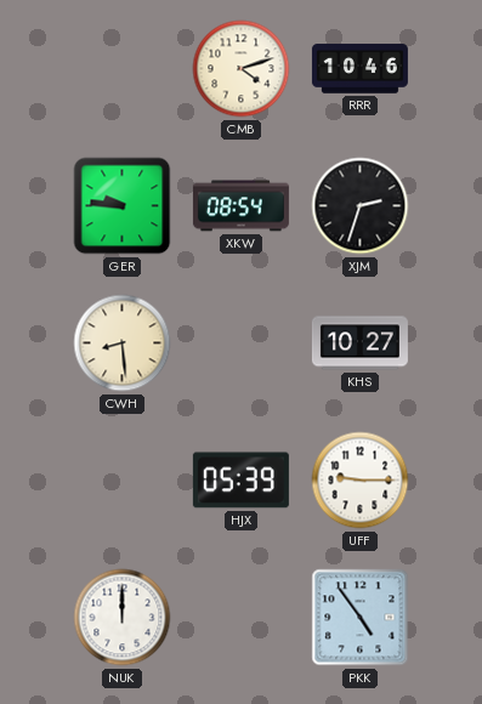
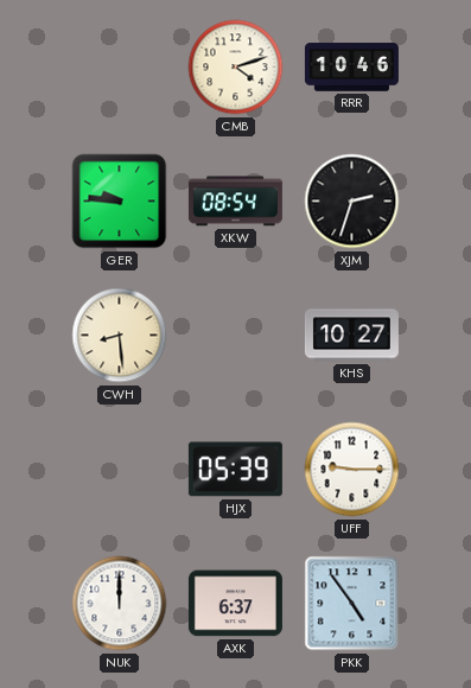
AXK: none -> 6:37 (235, 604)
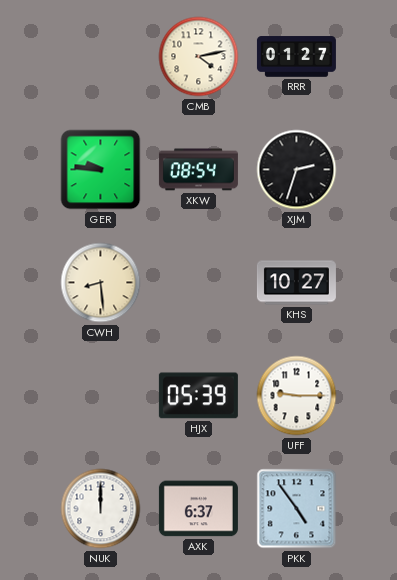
CMB: 4:12 -> 4:13 (199, 57)
RRR: 10:46 -> 01:27 (296, 57)
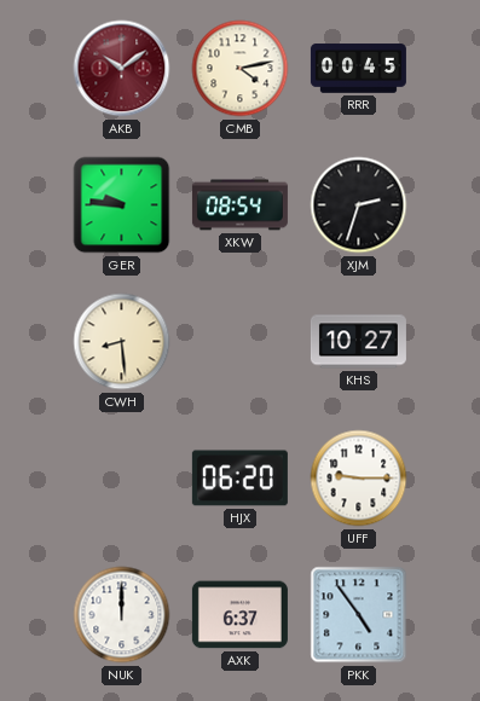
AKB: none -> 10:09 (122, 69)
RRR: 01:27 -> 00:45 (358, 69)
HJX: 05:39 -> 06:20 (239, 479)
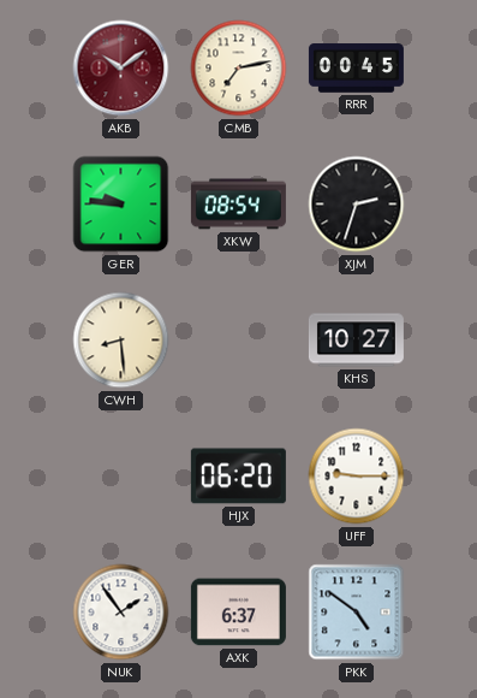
CMB: 4:13 -> 7:13 (239, 69)
NUK: 12:00 -> 1:54 (121, 613)
PKK: 4:54 -> 4:51 (357, 613)
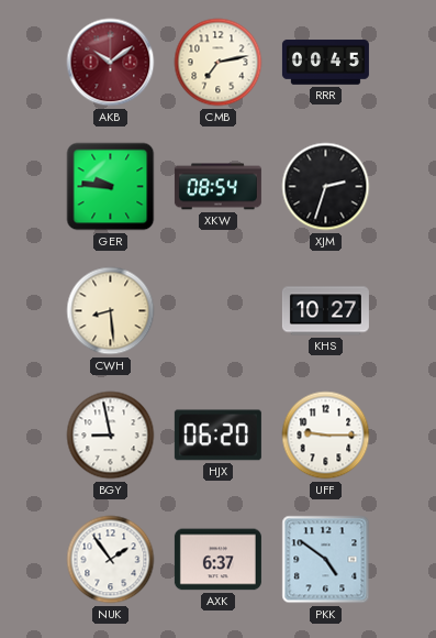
BGY: none -> 8:58 (111, 436)
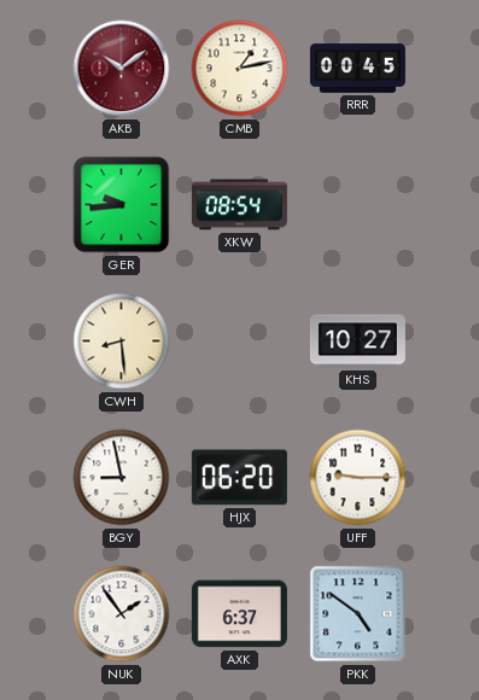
CMB: 7:13 -> 1:13 (240, 69)
GER: 9:46 -> 9:44 (122, 205)
XJM: 2:33 -> none (326, 187)
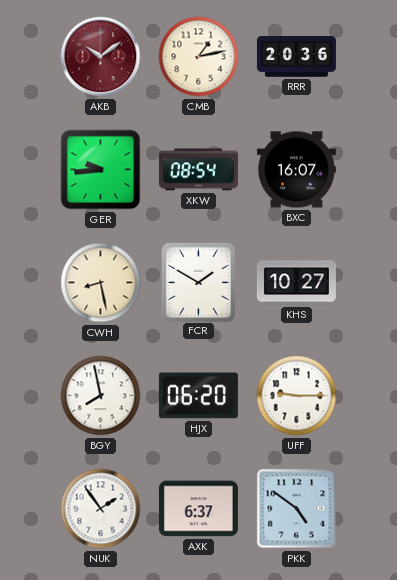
RRR: 00:45 -> 20:36 (296, 57)
BXC: none -> 16:07 (296, 170)
CWH: 8:29 -> 8:28 (101, 283)
FCR: none -> 1:50 (198, 282)
BGY: 8:58 -> 7:58 (101, 396)
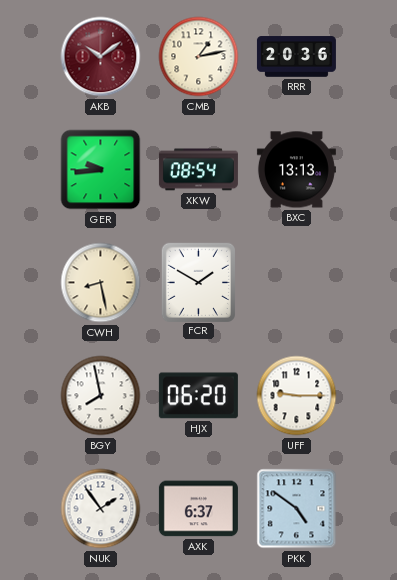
BXC: 16:07 -> 13:13 (296, 170)
KHS: 10:27 -> none (296, 283)
